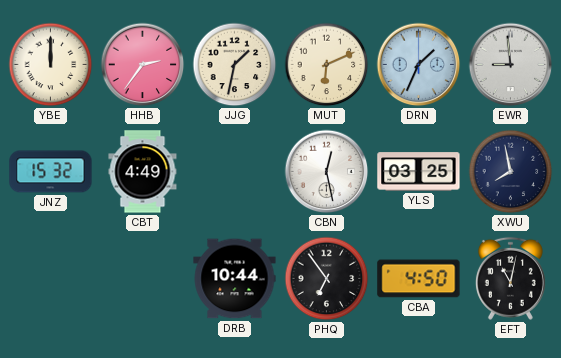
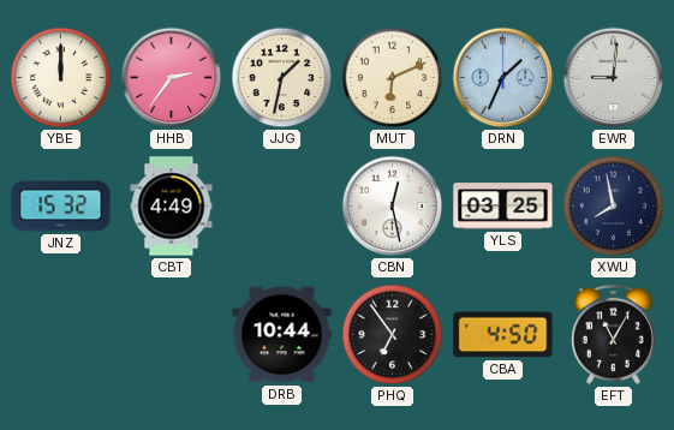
EWR: 8:59 -> 9:01 (614, 78)
EFT: 11:02 -> 11:05 (613, 334)
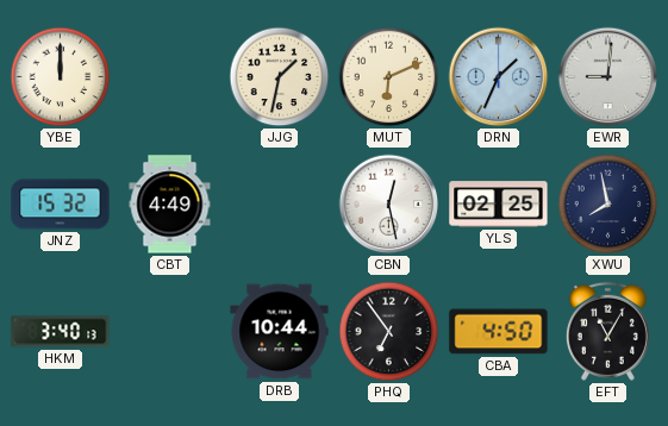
HHB: 2:36 -> none (172, 78)
YLS: 03:25 -> 02:25 (499, 205)
HKM: none -> 3:40 (61, 332)
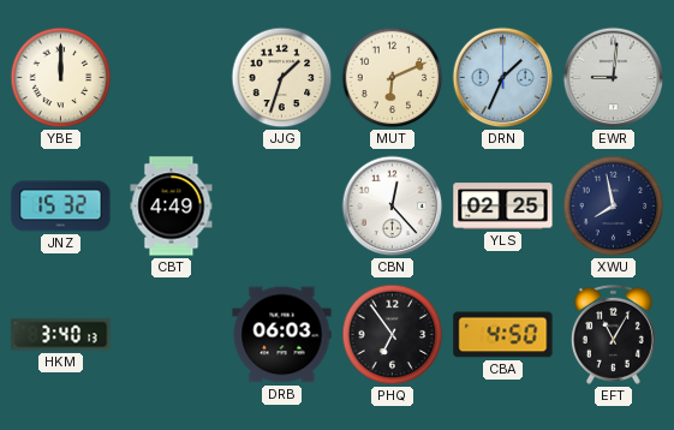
JJG: 1:32 -> 1:33 (282, 78)
CBN: 12:28 -> 12:23 (393, 207)
DRB: 10:44 -> 06:03 (282, 335)
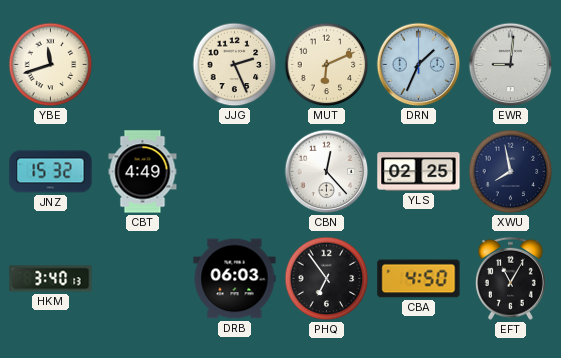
YBE: 12:00 -> 11:42 (51, 65)
JJG: 1:33 -> 2:26 (235, 65)
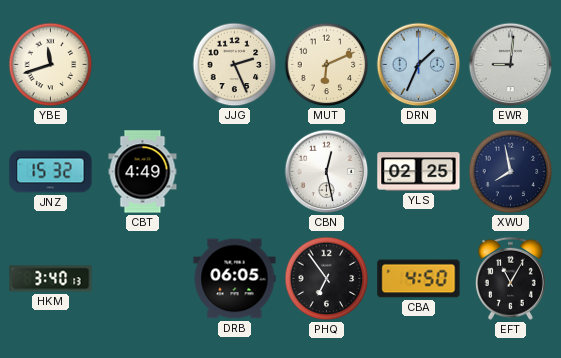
CBN: 12:23 -> 12:28 (327, 172)
DRB: 06:03 -> 06:05 (235, 279)
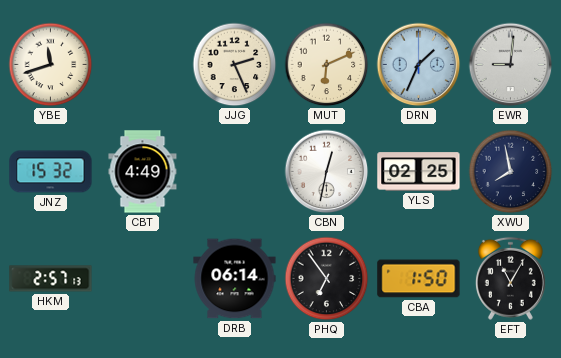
CBN: 12:28 -> 12:32 (327, 172)
HKM: 3:40 -> 2:57 (51, 279)
DRB: 06:05 -> 06:14 (235, 279)
CBA: 4:50 -> 1:50 (419, 279)
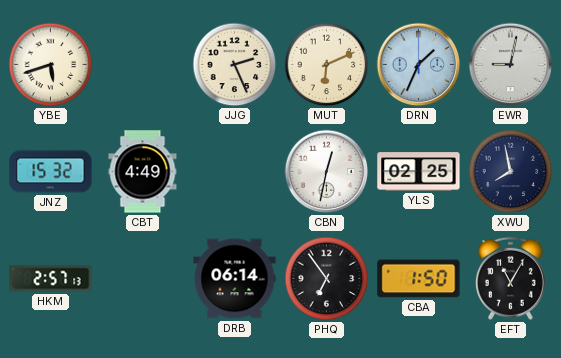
YBE: 11:42 -> 5:42 (51, 65)
EWR: 9:01 -> 9:02 (511, 65)
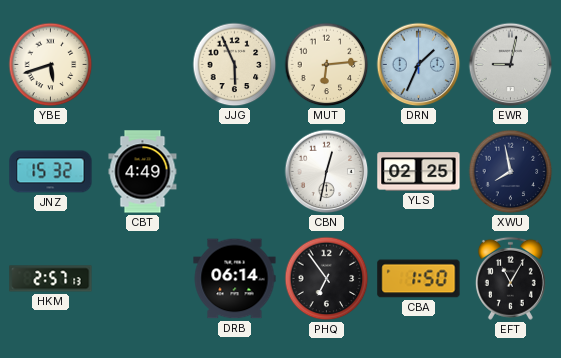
JJG: 2:26 -> 5:56 (235, 65)
MUT: 6:11 -> 6:14 (327, 65)
